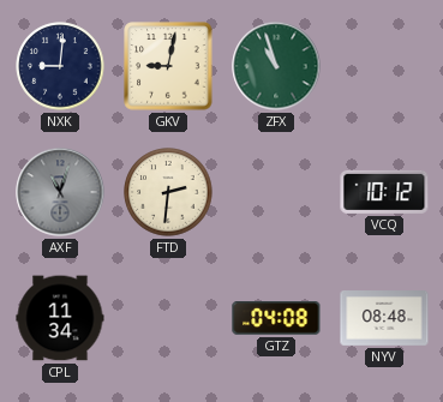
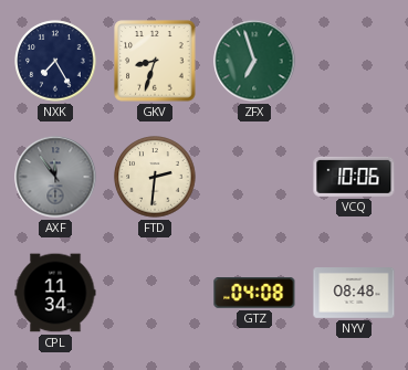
NXK: 9:01 -> 7:25 (55, 61)
GKV: 9:02 -> 8:33 (155, 61)
ZFX: 10:57 -> 6:57 (254, 61)
AXF: 11:03 -> 11:54 (55, 177)
VCQ: 10:12 -> 10:06 (354, 177)
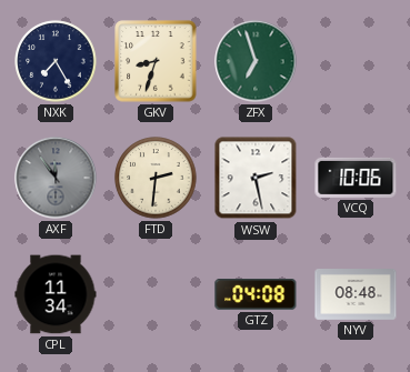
WSW: none -> 2:28 (256, 178)
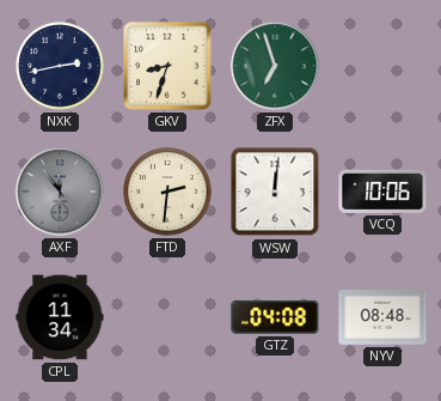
NXK: 7:25 -> 2:43 (60, 66)
WSW: 2:28 -> 12:01 (275, 192)
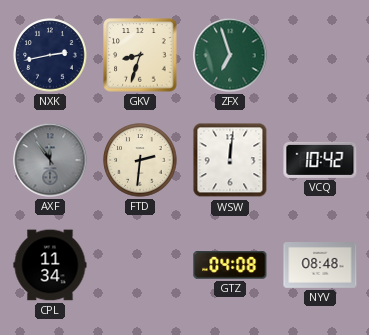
VCQ: 10:06 -> 10:42 (320, 160)
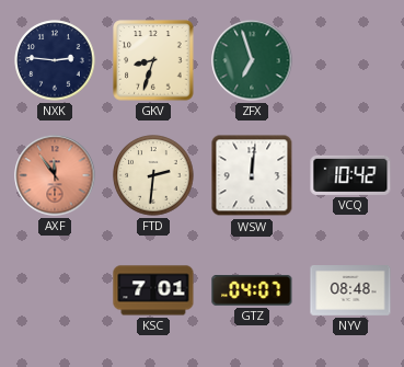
NXK: 2:43 -> 2:46 (55, 60)
AXF dial: grey -> salmon (55, 175)
CPL: 11:34 -> none (50, 265)
KSC: none -> 7:01 (153, 290)
GTZ: 04:08 -> 04:07 (252, 290)
